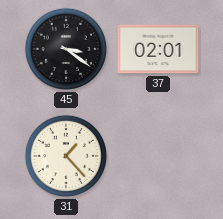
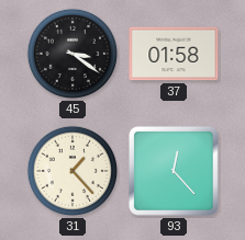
37: 02:01 -> 01:58 (174, 54)
93: none -> 12:23 (174, 171)
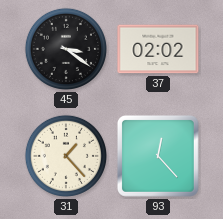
37: 01:58 -> 02:02 (158, 49)
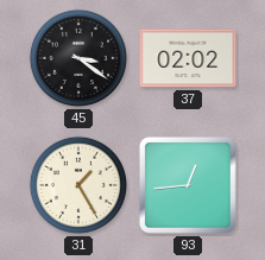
31: 1:23 -> 1:25 (78, 185)
93: 12:23 -> 12:44 (188, 185)
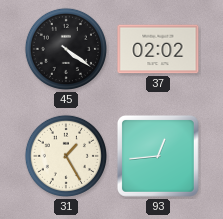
45: 3:21 -> 4:21 (66, 49)
